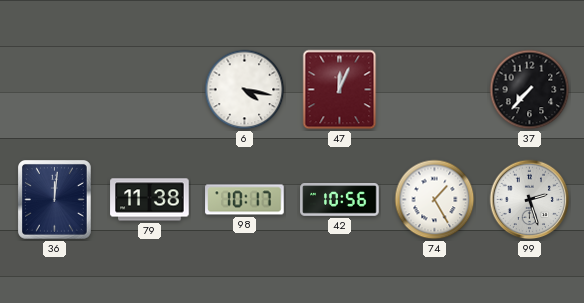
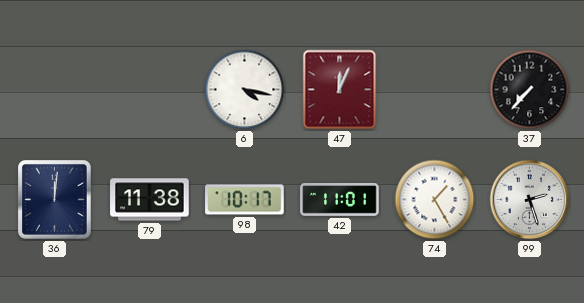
42: 10:56 -> 11:01 (340, 200)
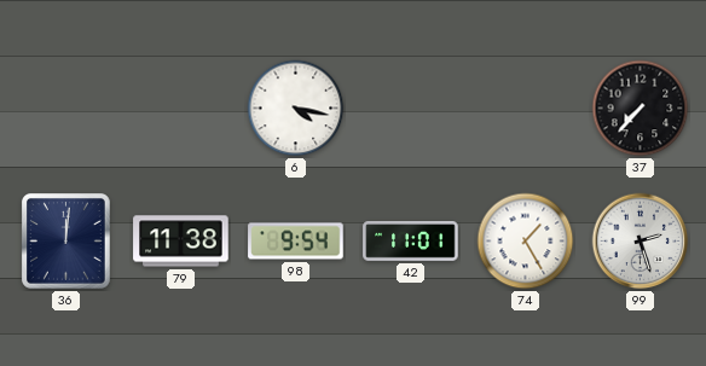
47: 12:04 -> none (340, 90)
98: 10:17 -> 9:54 (296, 242)
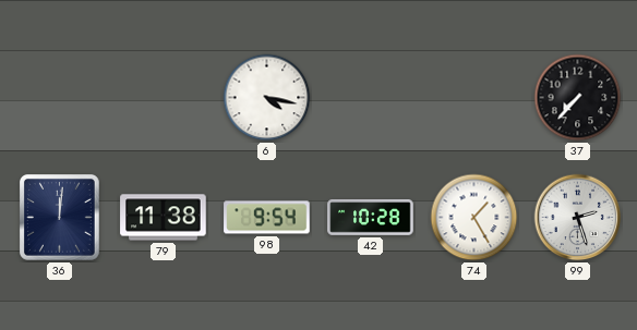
42: 11:01 -> 10:28 (371, 218)
